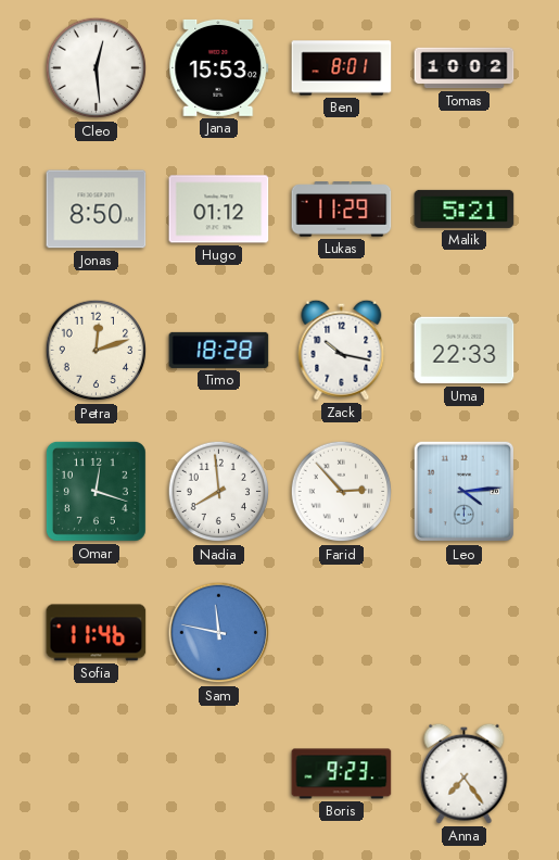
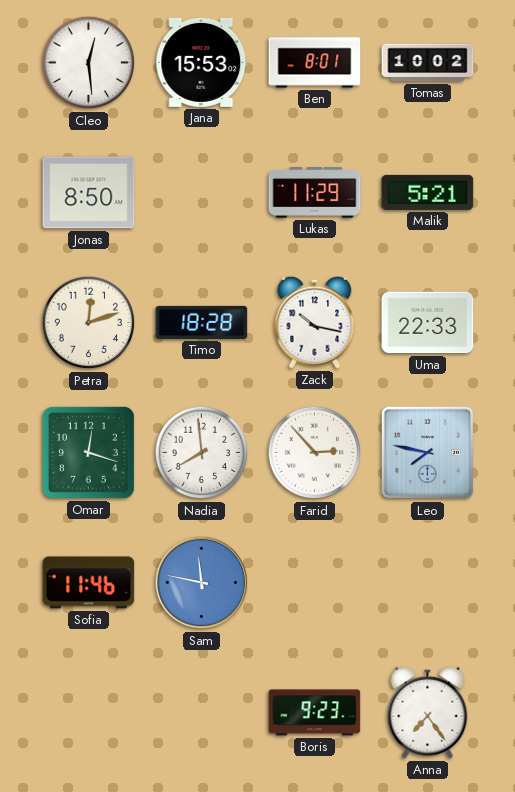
Hugo: 01:12 -> none (219, 210)
Leo: 4:14 -> 7:47 (428, 453)
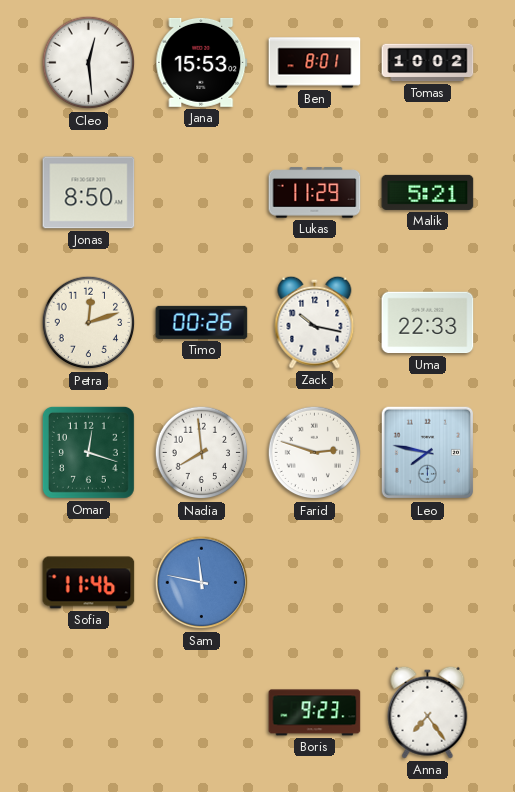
Timo: 18:28 -> 00:26 (202, 322)
Farid: 2:53 -> 2:48 (315, 453)
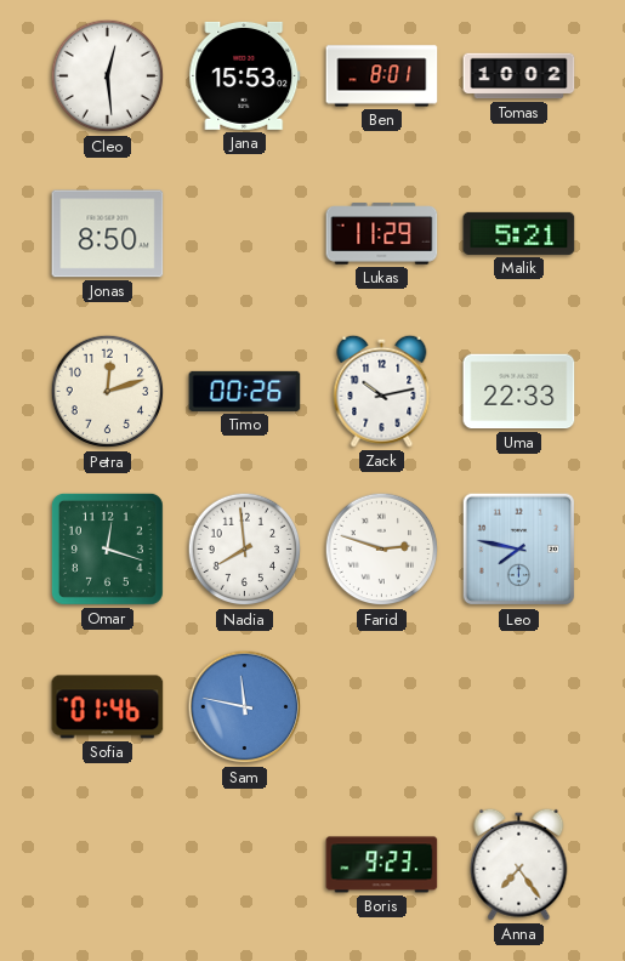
Zack: 10:17 -> 10:13 (382, 391)
Sofia: 11:46 -> 01:46 (108, 707)
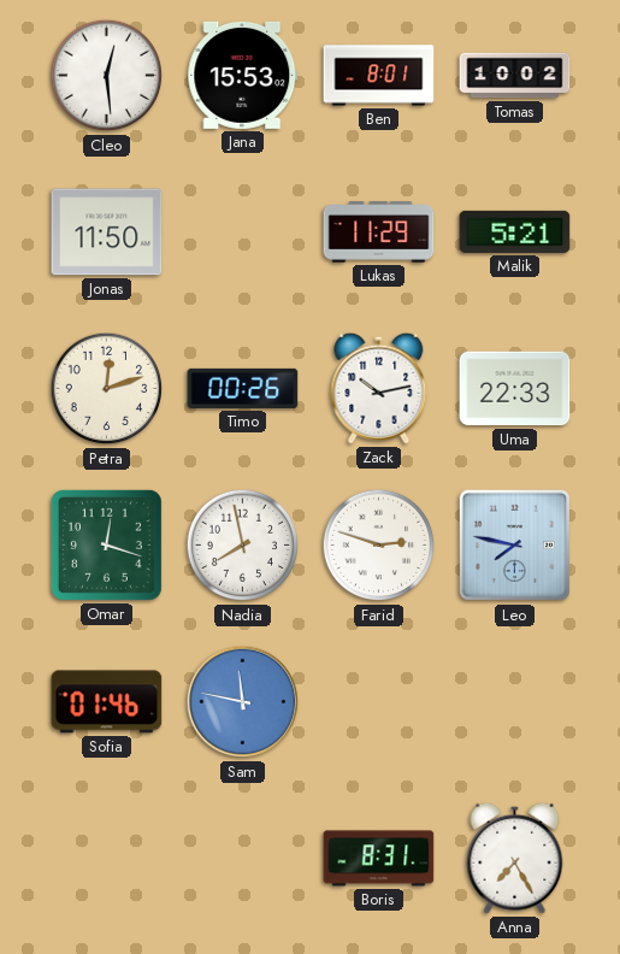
Jonas: 8:50 -> 11:50 (107, 232)
Nadia: 7:59 -> 7:58 (243, 546)
Boris: 9:23 -> 8:31 (379, 859)
Anna: 7:24 -> 7:25 (515, 858)
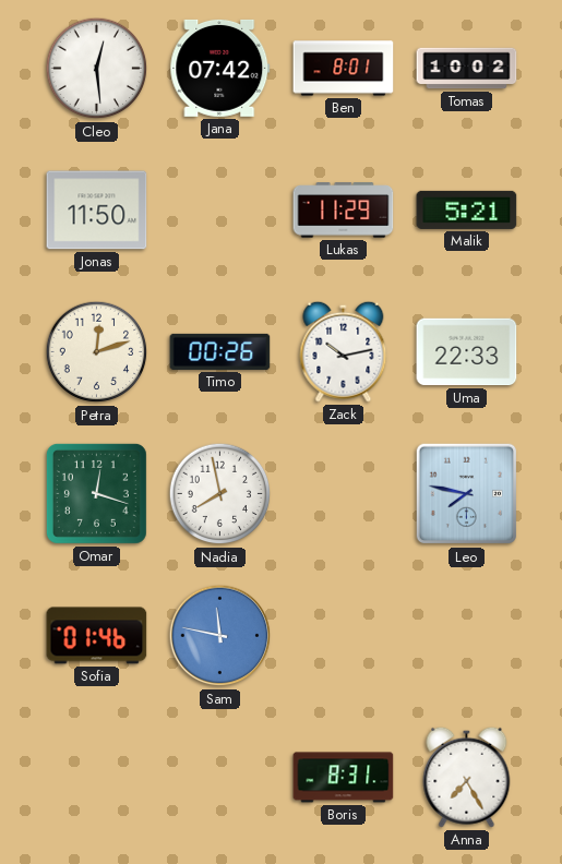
Jana: 15:53 -> 07:42 (220, 68)
Farid: 2:48 -> none (379, 546)
